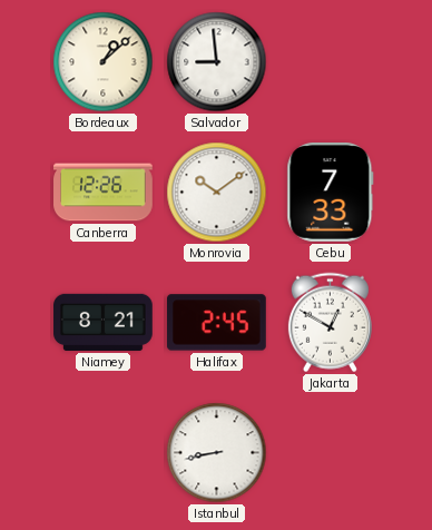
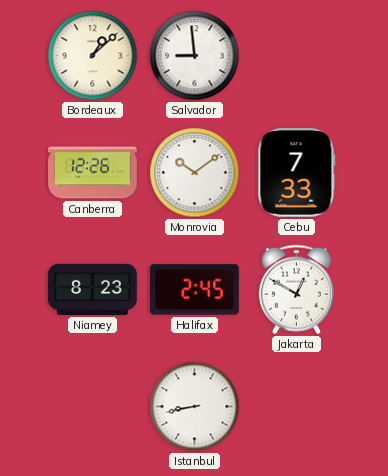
Niamey: 8:21 -> 8:23 (93, 289)
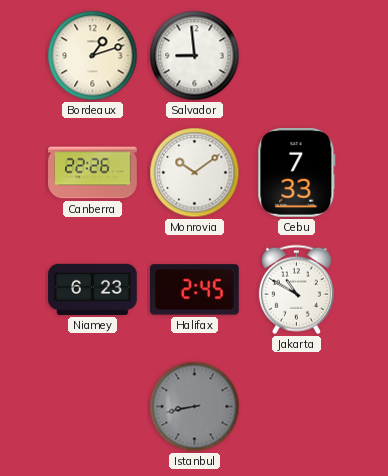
Bordeaux: 1:08 -> 1:12 (93, 56)
Canberra: 12:26 -> 22:26 (93, 173)
Niamey: 8:23 -> 6:23 (93, 289)
Jakarta: 12:50 -> 10:50 (296, 290)
Istanbul dial: white -> grey (195, 407)
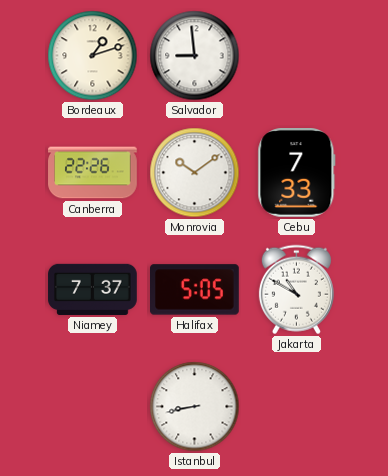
Niamey: 6:23 -> 7:37 (93, 289)
Halifax: 2:45 -> 5:05 (195, 290)
Istanbul dial: grey -> white (195, 407)
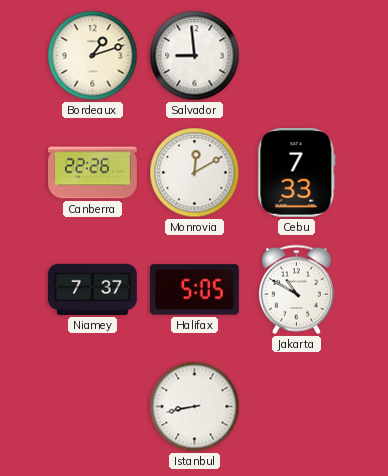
Monrovia: 10:09 -> 12:10 (195, 173)
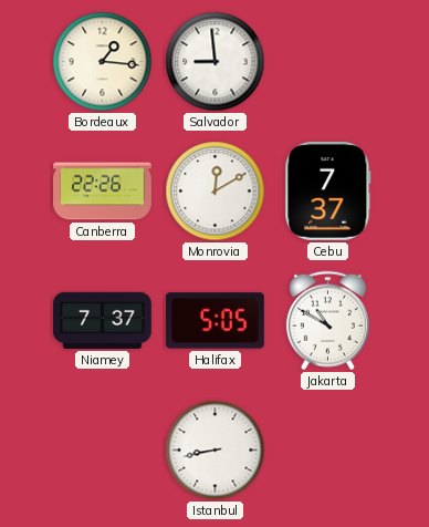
Bordeaux: 1:12 -> 1:16 (103, 62)
Cebu: 7:33 -> 7:37 (328, 192)
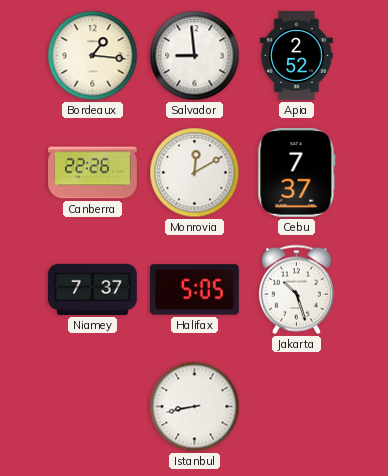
Apia: none -> 2:52 (297, 56)
Jakarta: 10:50 -> 10:27 (296, 290)
